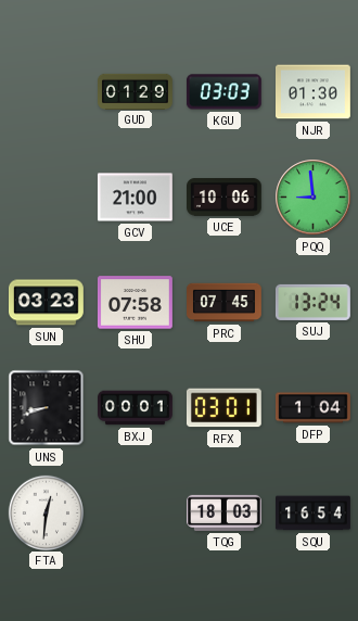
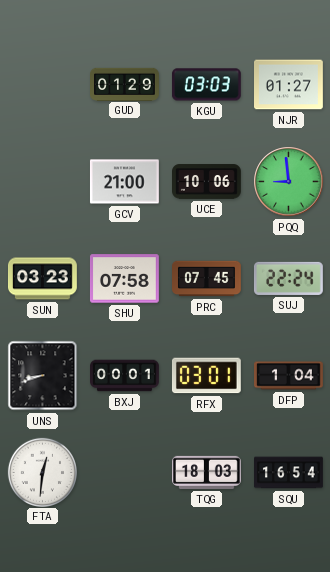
NJR: 01:30 -> 01:27 (289, 85)
SUJ: 13:24 -> 22:24 (289, 278)
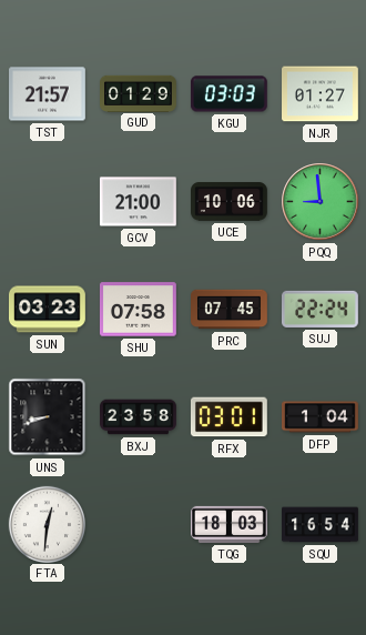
TST: none -> 21:57 (48, 94)
BXJ: 00:01 -> 23:58 (139, 417)
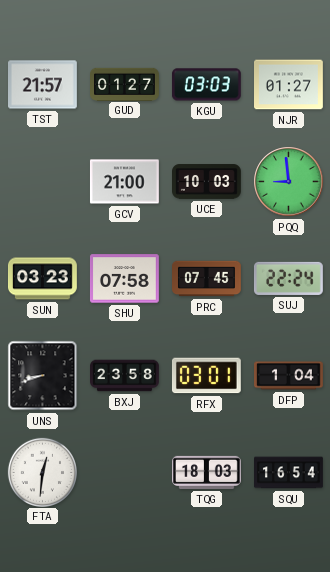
GUD: 01:29 -> 01:27 (125, 84)
UCE: 10:06 -> 10:03 (207, 182)
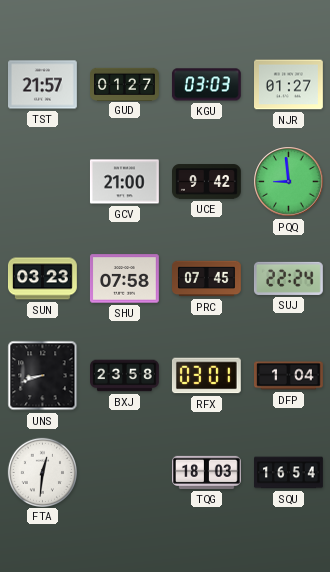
UCE: 10:03 -> 9:42 (207, 182)
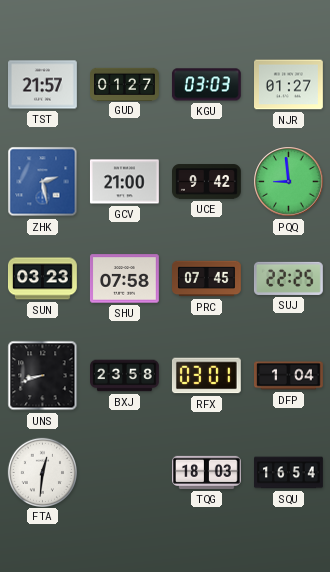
ZHK: none -> 2:28 (43, 182)
SUJ: 22:24 -> 22:25 (289, 278)
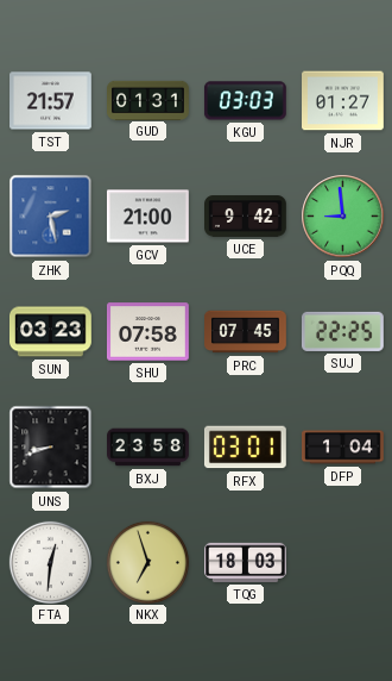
GUD: 01:27 -> 01:31 (148, 100)
NKX: none -> 6:57 (147, 562)
SQU: 16:54 -> none (289, 473)
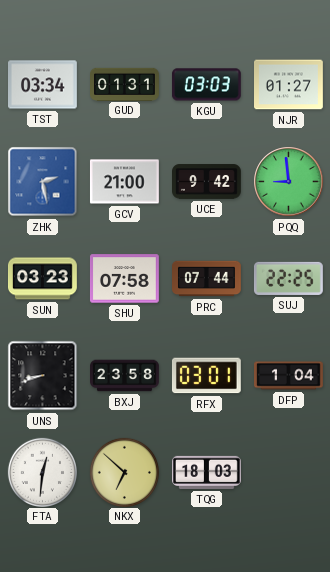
TST: 21:57 -> 03:34 (43, 85)
PRC: 07:45 -> 07:44 (207, 279)
NKX: 6:57 -> 6:52 (124, 472)
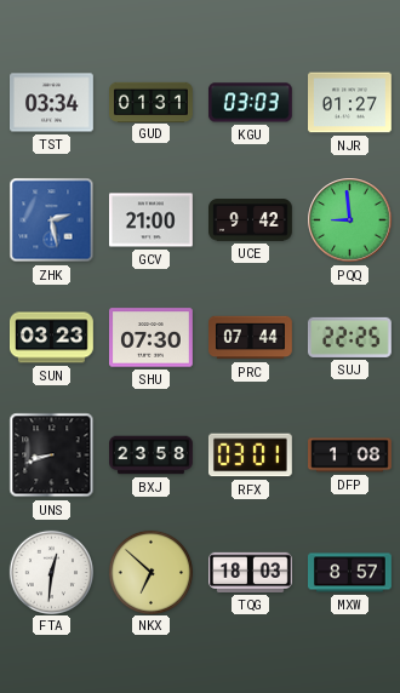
SHU: 07:58 -> 07:30 (152, 338)
DFP: 1:04 -> 1:08 (350, 456)
MXW: none -> 8:57 (350, 573)
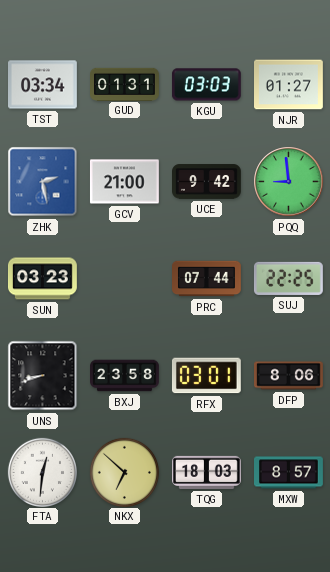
SHU: 07:30 -> none (152, 338)
DFP: 1:08 -> 8:06 (289, 376)
